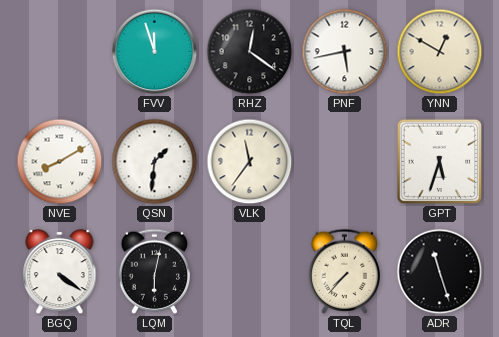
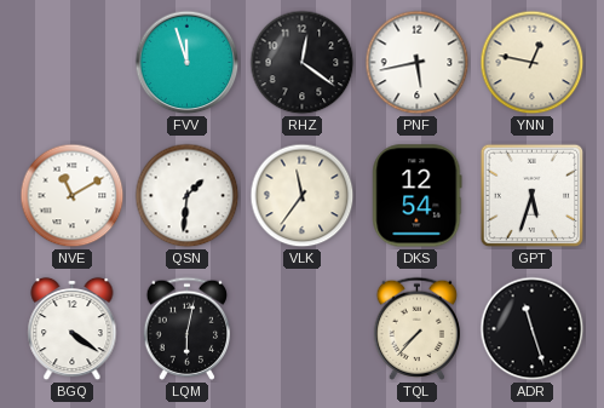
YNN: 12:50 -> 12:47 (533, 63)
NVE: 8:10 -> 11:10 (73, 196)
DKS: none -> 12:54 (418, 196)
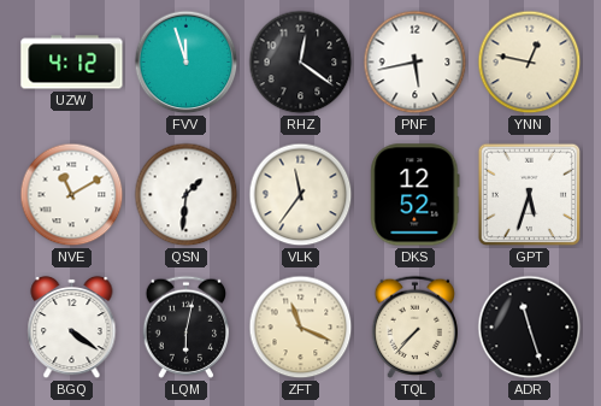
UZW: none -> 4:12 (72, 63)
DKS: 12:54 -> 12:52 (416, 195)
ZFT: none -> 11:19 (301, 328)
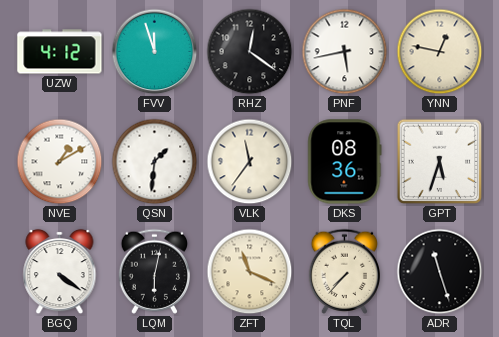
NVE: 11:10 -> 1:10 (60, 162)
DKS: 12:52 -> 08:36 (345, 162)
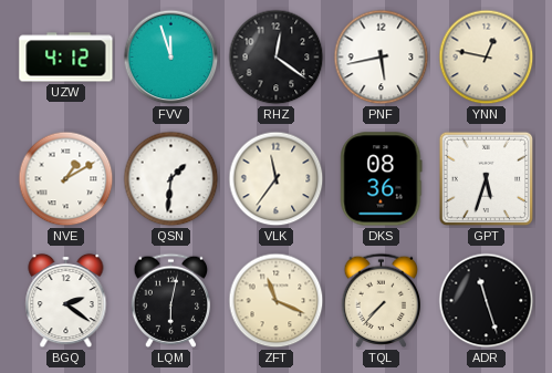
BGQ: 4:21 -> 2:21 (66, 301)
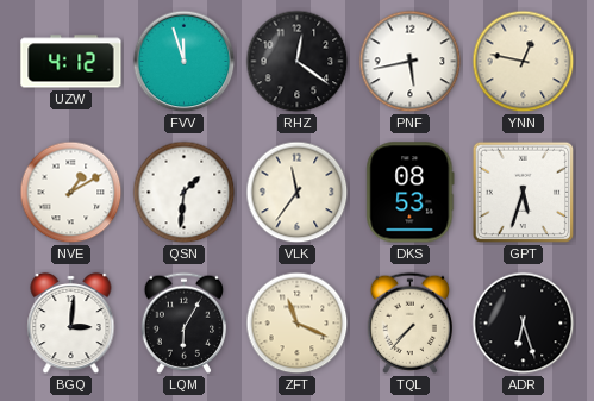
DKS: 08:36 -> 08:53 (411, 193)
BGQ: 2:21 -> 3:01 (71, 324)
LQM: 6:02 -> 6:05 (183, 322)
ADR: 11:27 -> 6:27 (524, 324)
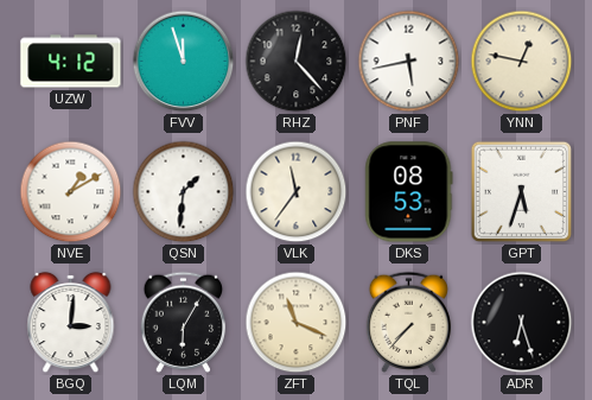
RHZ: 12:21 -> 12:23 (297, 62)
